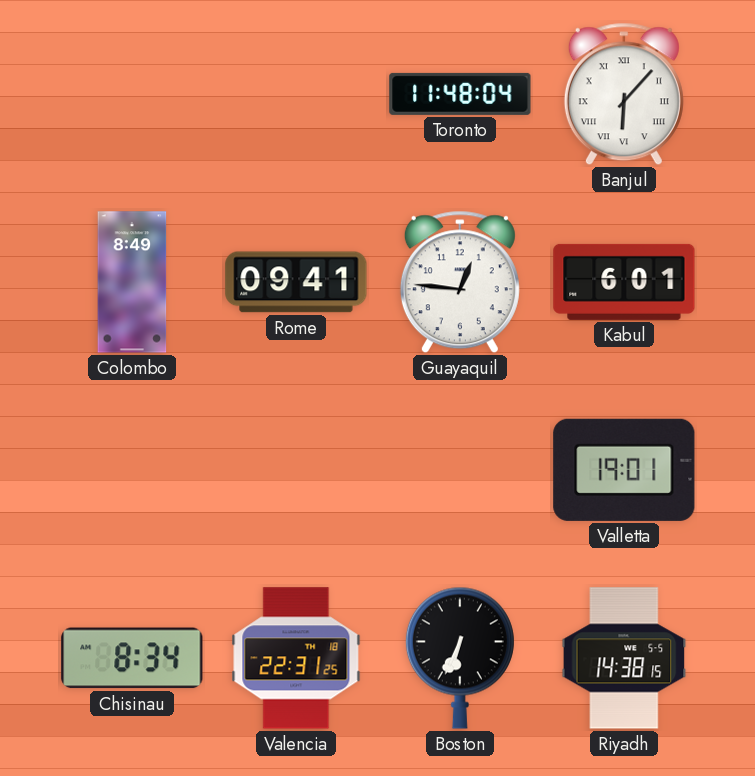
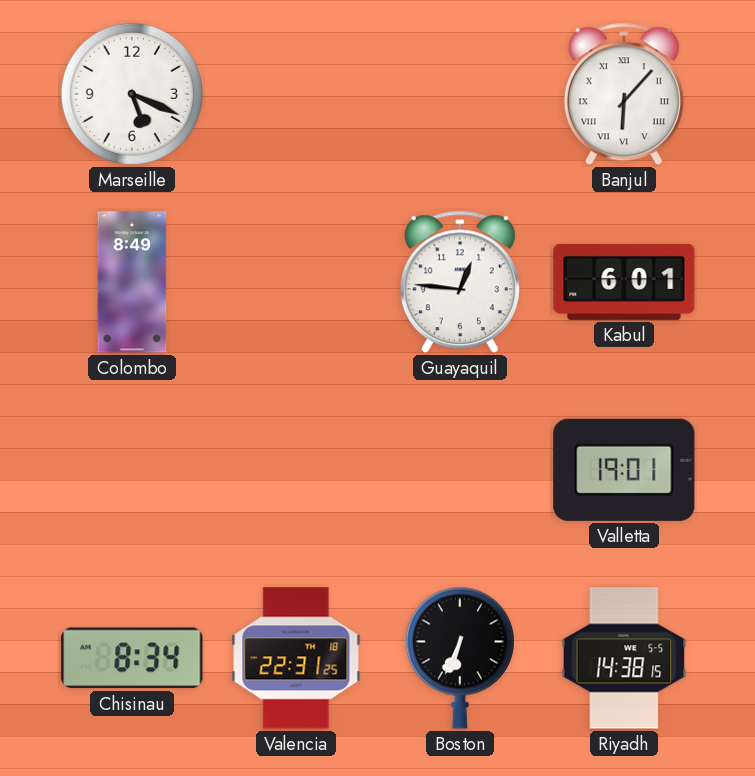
Marseille: none -> 5:19 (132, 94)
Toronto: 11:48 -> none (460, 94)
Rome: 09:41 -> none (296, 282)
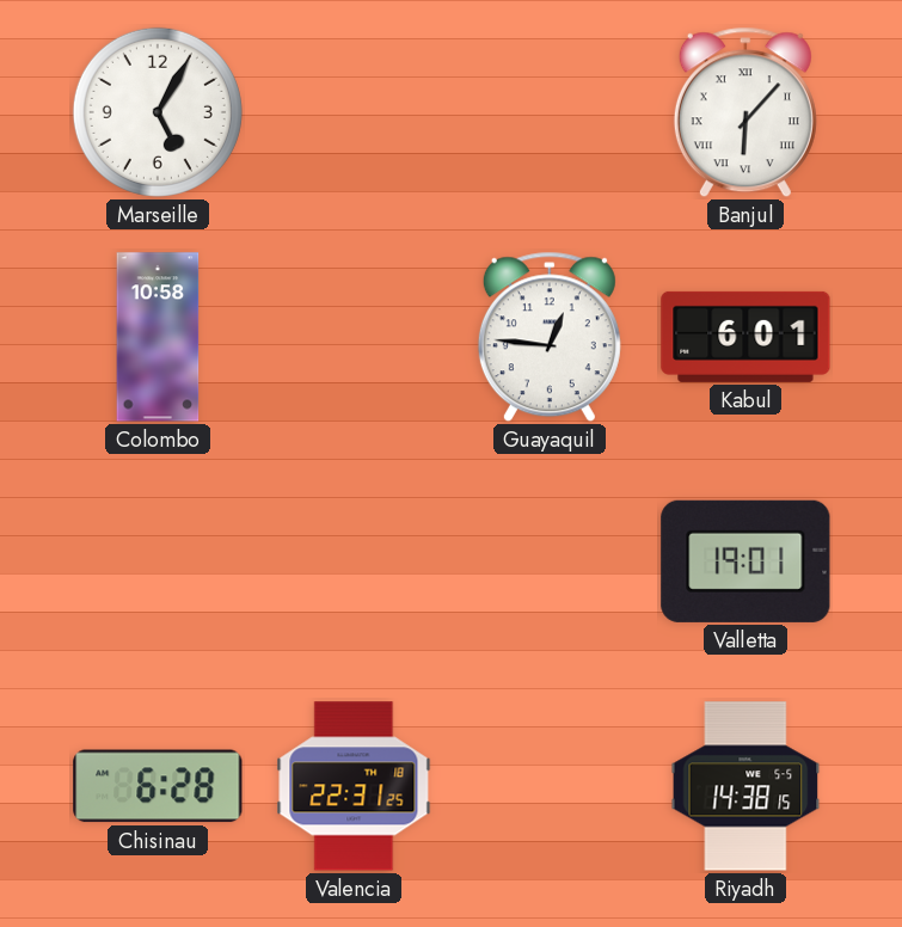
Marseille: 5:19 -> 5:05 (158, 112)
Colombo: 8:49 -> 10:58 (158, 337)
Chisinau: 8:34 -> 6:28 (158, 786)
Boston: 6:34 -> none (460, 658)
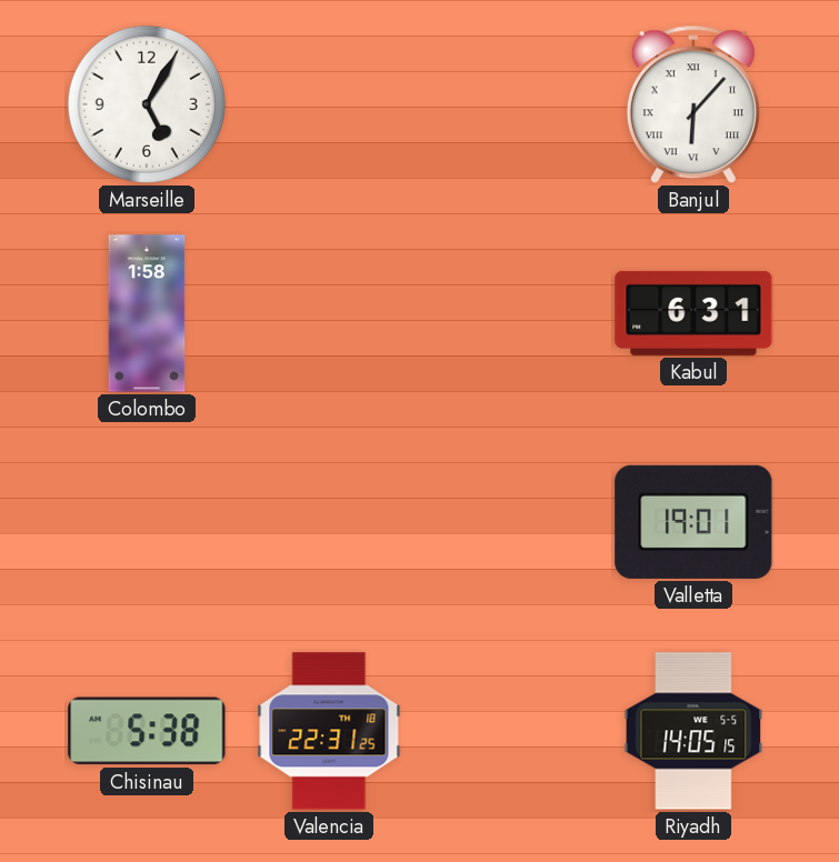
Colombo: 10:58 -> 1:58 (147, 313)
Guayaquil: 12:46 -> none (550, 337)
Kabul: 6:01 -> 6:31 (693, 313)
Chisinau: 6:28 -> 5:38 (147, 731)
Riyadh: 14:38 -> 14:05 (693, 731)
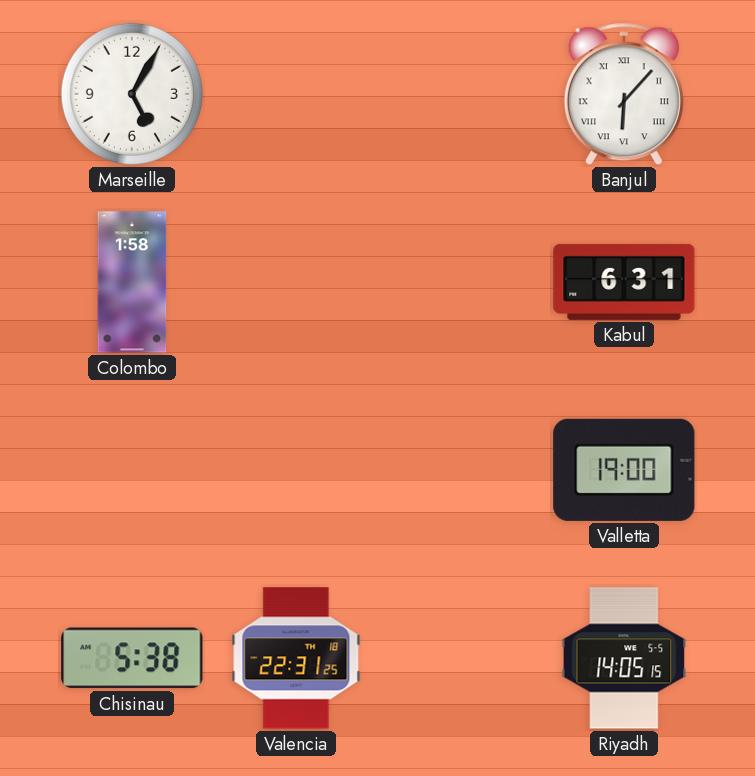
Valletta: 19:01 -> 19:00 (624, 470)
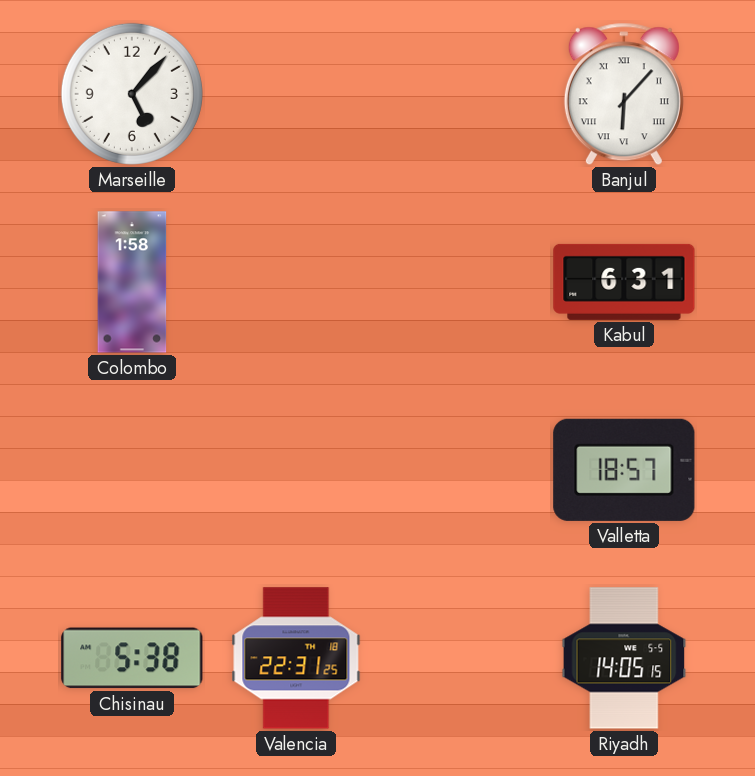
Marseille: 5:05 -> 5:07 (132, 94)
Valletta: 19:00 -> 18:57 (624, 470)
